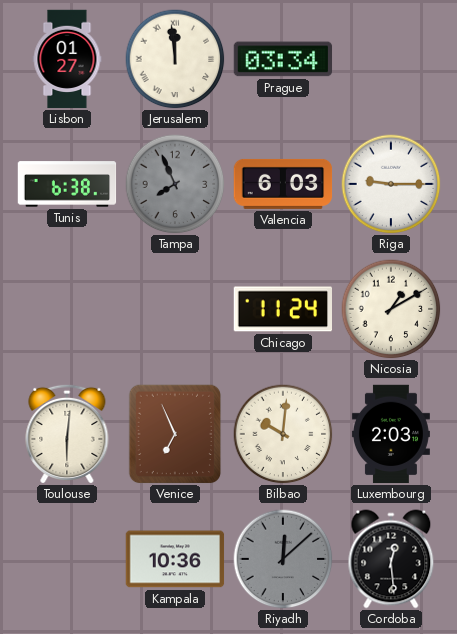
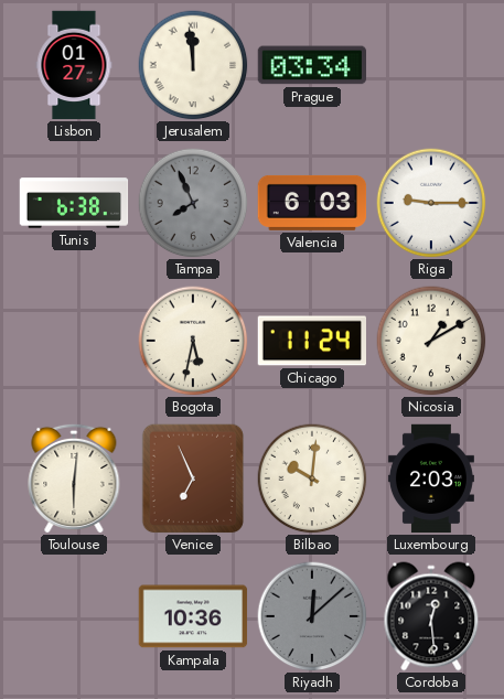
Bogota: none -> 5:32 (193, 341)
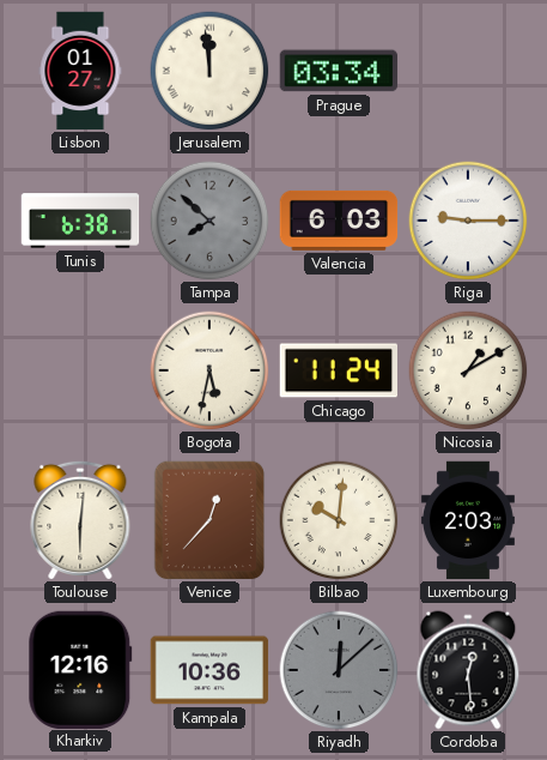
Tampa: 7:56 -> 7:52 (209, 221)
Venice: 6:56 -> 12:37 (209, 520)
Kharkiv: none -> 12:16 (80, 669)
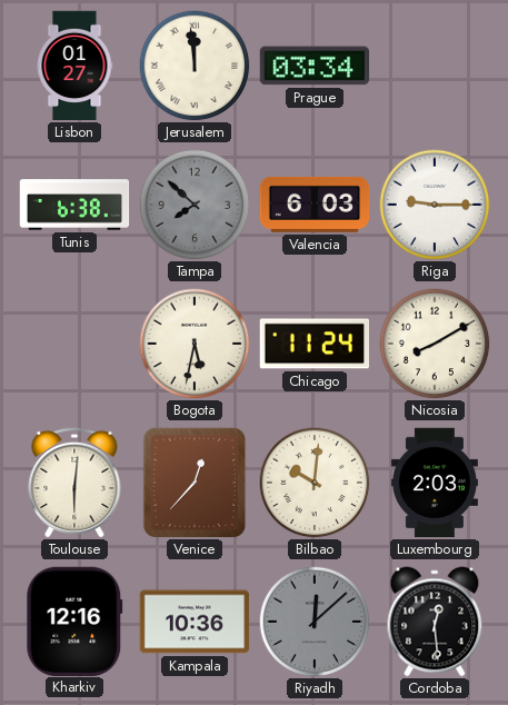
Nicosia: 1:10 -> 8:10 (435, 344)
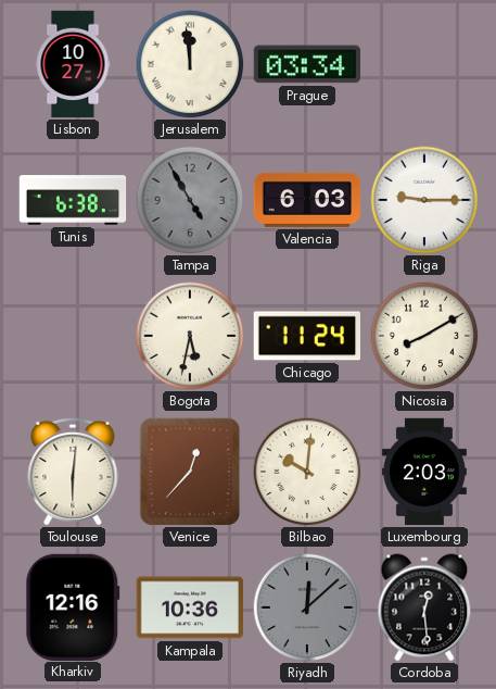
Lisbon: 01:27 -> 10:27 (73, 64)
Tampa: 7:52 -> 4:55 (190, 200)
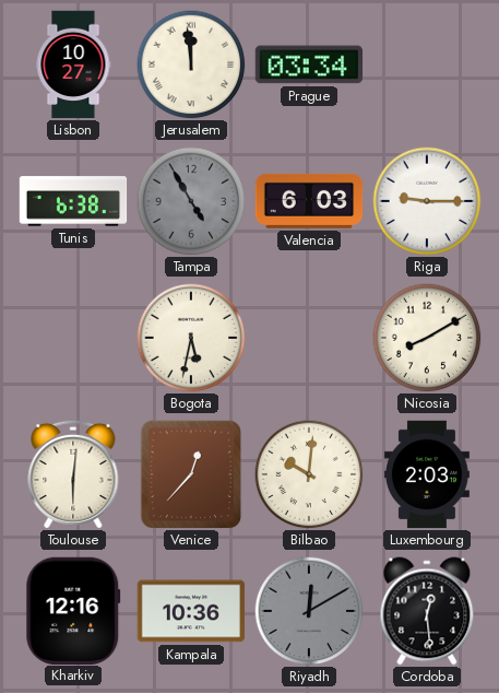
Chicago: 11:24 -> none (306, 336)
Riyadh: 12:08 -> 12:10 (309, 611)
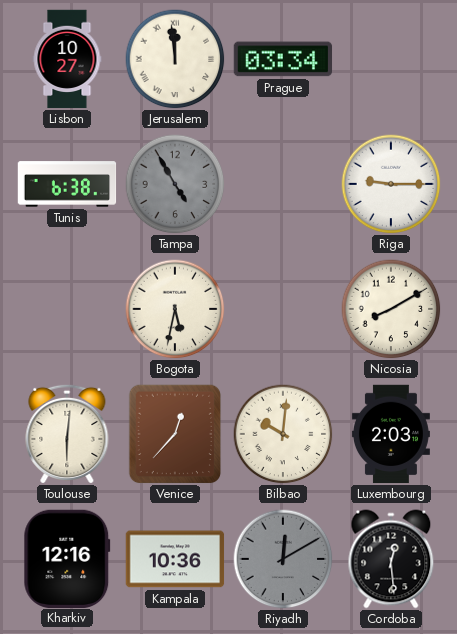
Valencia: 6:03 -> none (309, 201)
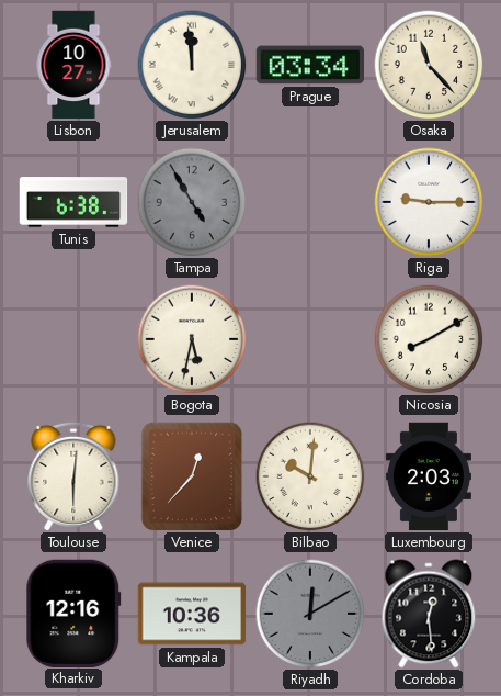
Osaka: none -> 11:23 (429, 65)
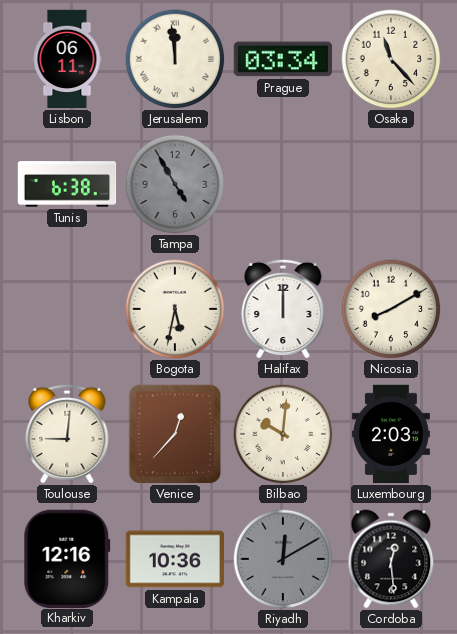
Lisbon: 10:27 -> 06:11 (67, 59)
Riga: 9:15 -> none (429, 202)
Halifax: none -> 12:00 (283, 308)
Toulouse: 6:01 -> 9:01 (67, 433)
